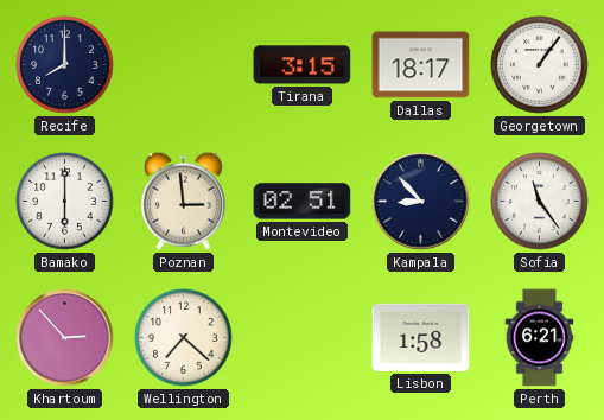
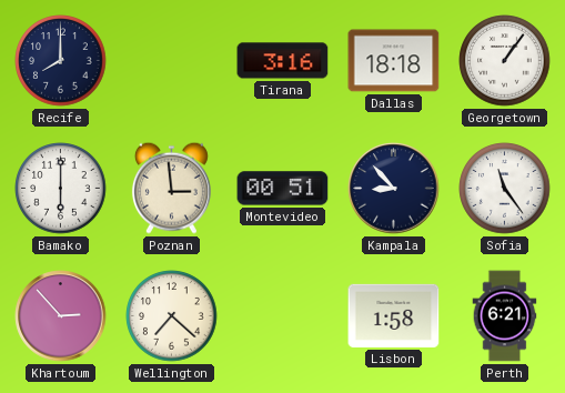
Tirana: 3:15 -> 3:16 (283, 61)
Dallas: 18:17 -> 18:18 (394, 61)
Montevideo: 02:51 -> 00:51 (283, 189)
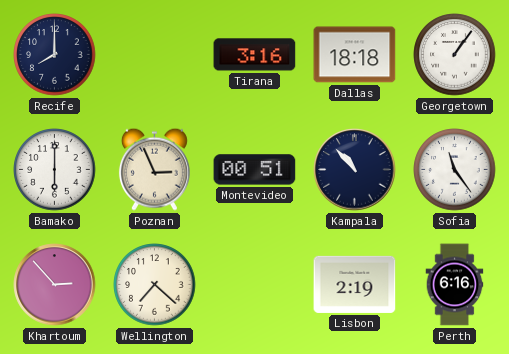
Poznan: 2:59 -> 2:56 (154, 169)
Kampala: 8:53 -> 10:53 (355, 170)
Lisbon: 1:58 -> 2:19 (355, 284)
Perth: 6:21 -> 6:16 (455, 285)
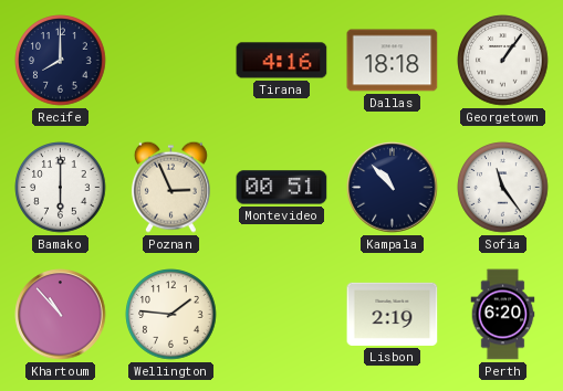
Tirana: 3:16 -> 4:16 (282, 61)
Khartoum: 2:53 -> 10:53 (61, 315)
Wellington: 7:22 -> 1:46 (171, 315)
Perth: 6:16 -> 6:20 (503, 315)
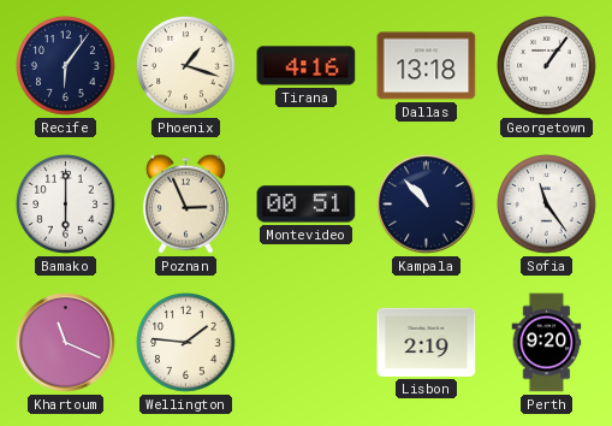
Recife: 8:00 -> 6:06 (66, 66)
Phoenix: none -> 1:18 (186, 66)
Dallas: 18:18 -> 13:18 (427, 66)
Khartoum: 10:53 -> 11:19 (66, 343)
Perth: 6:20 -> 9:20 (547, 343)
